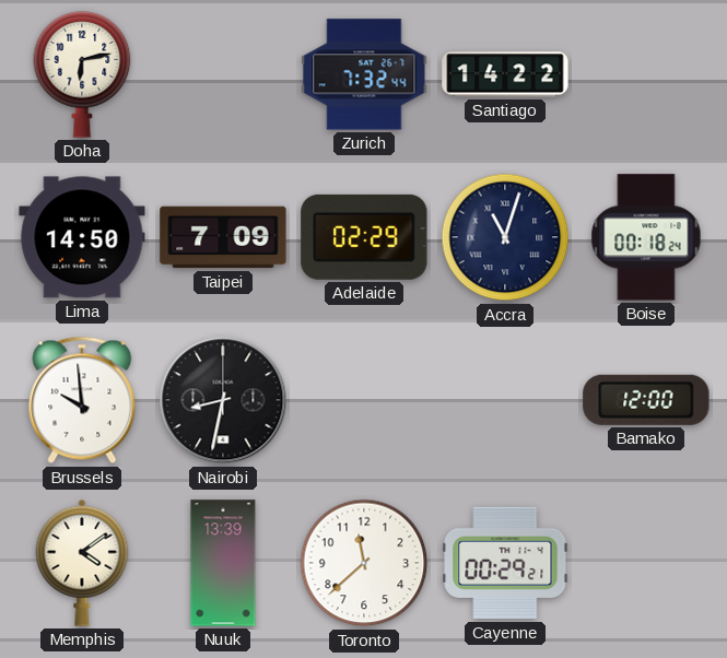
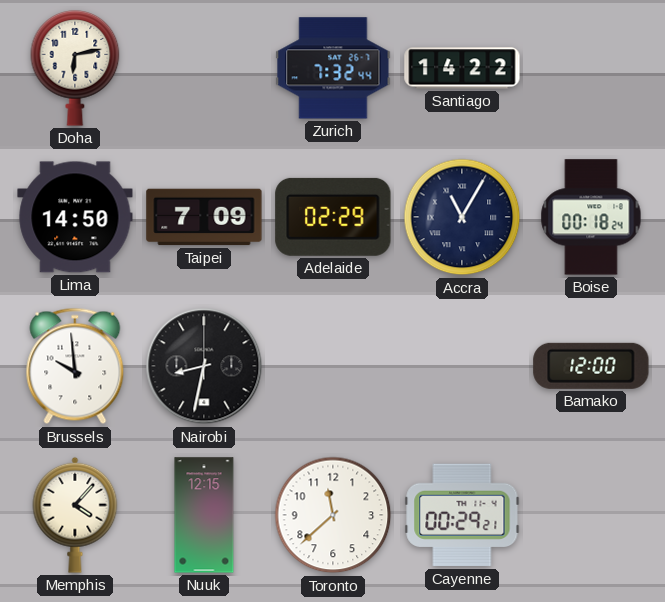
Accra: 11:03 -> 11:05 (462, 217)
Memphis: 4:09 -> 4:07 (75, 515)
Nuuk: 13:39 -> 12:15 (204, 515)
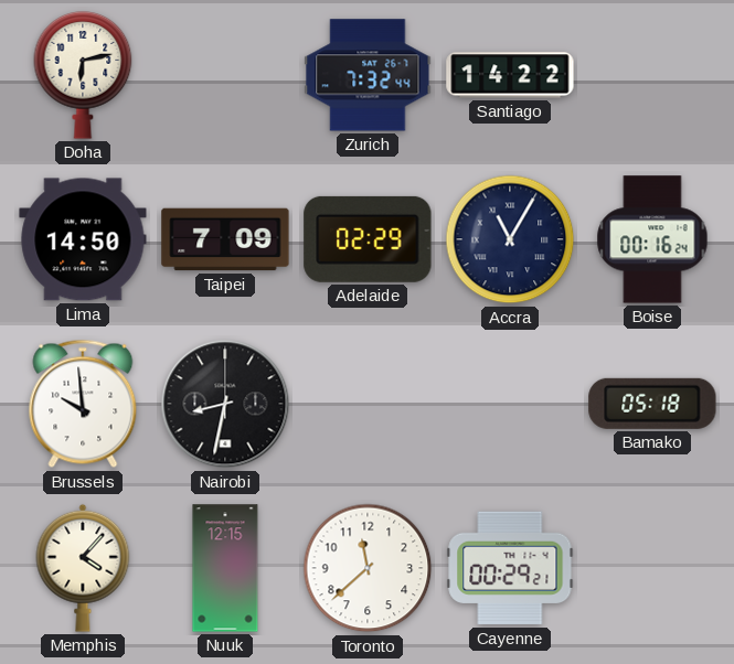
Boise: 00:18 -> 00:16 (652, 239)
Bamako: 12:00 -> 05:18 (652, 404)
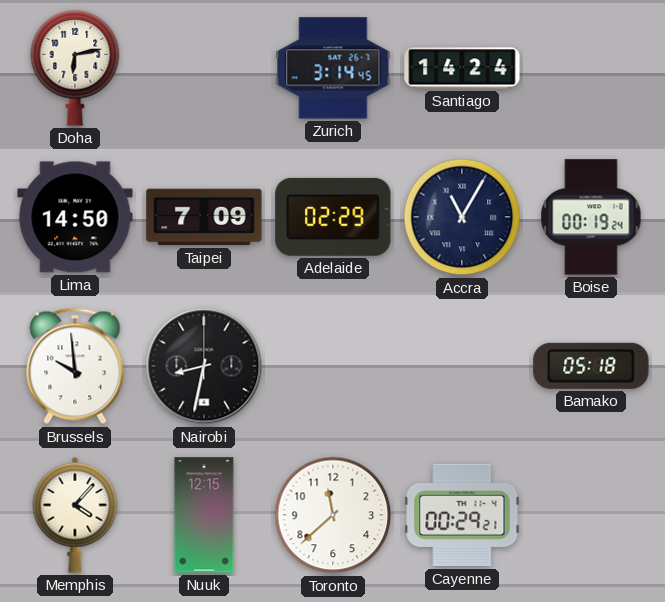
Zurich: 7:32 -> 3:14 (333, 68)
Santiago: 14:22 -> 14:24 (462, 68)
Boise: 00:16 -> 00:19 (591, 217)
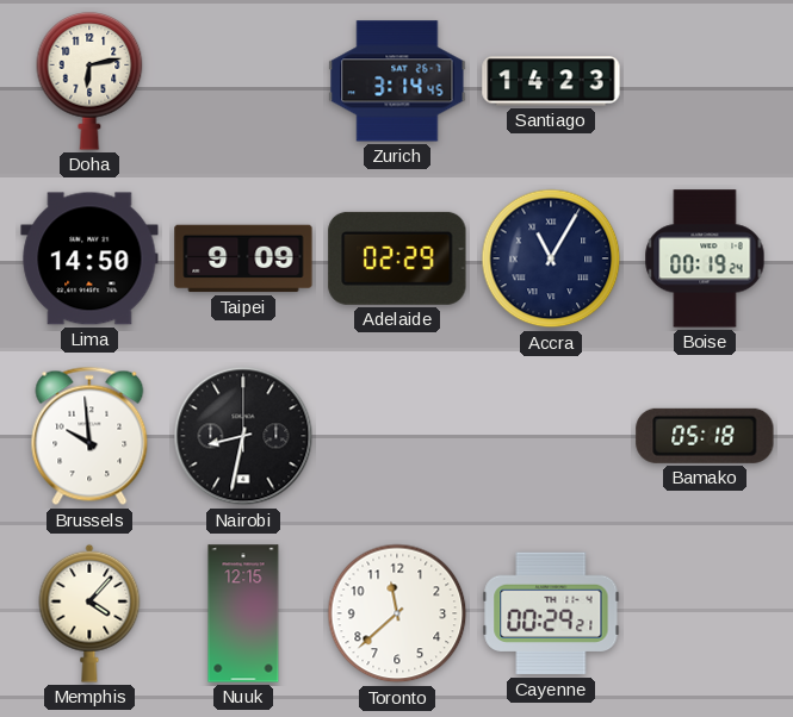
Santiago: 14:24 -> 14:23 (551, 81)
Taipei: 7:09 -> 9:09 (243, 258)
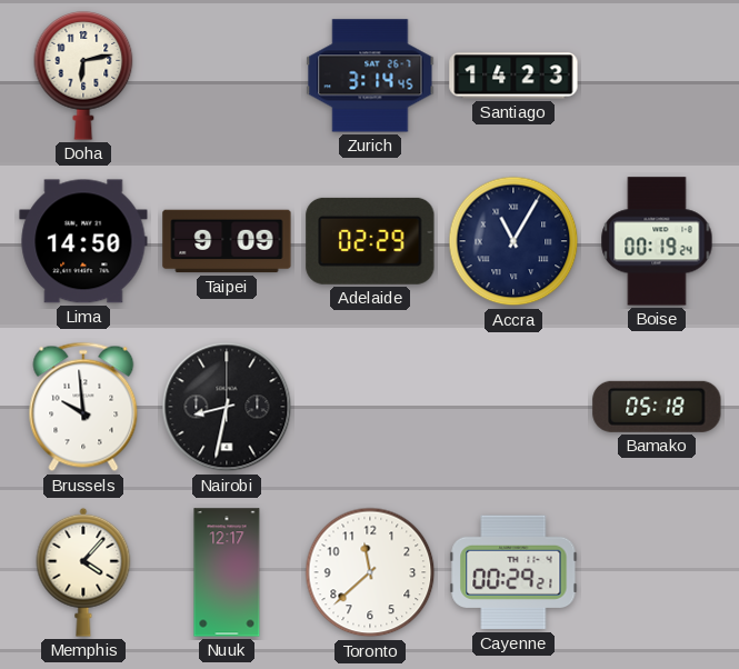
Nuuk: 12:15 -> 12:17 (227, 572)
